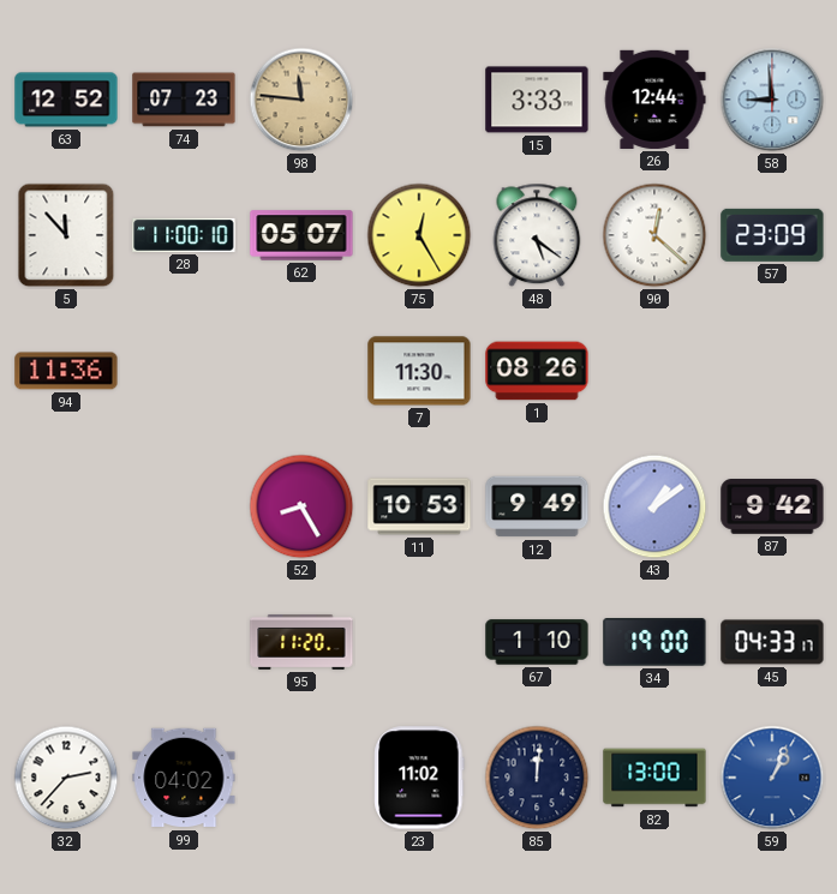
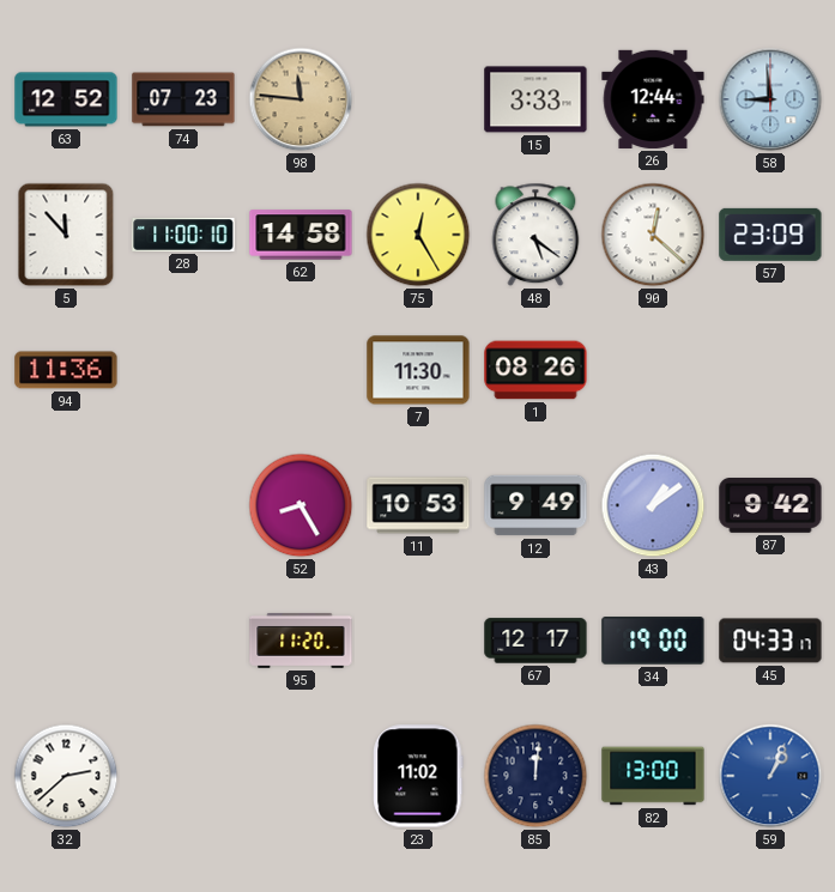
62: 05:07 -> 14:58 (301, 235)
67: 1:10 -> 12:17 (536, 641)
32: 2:37 -> 2:38 (66, 776)
99: 04:02 -> none (184, 778)
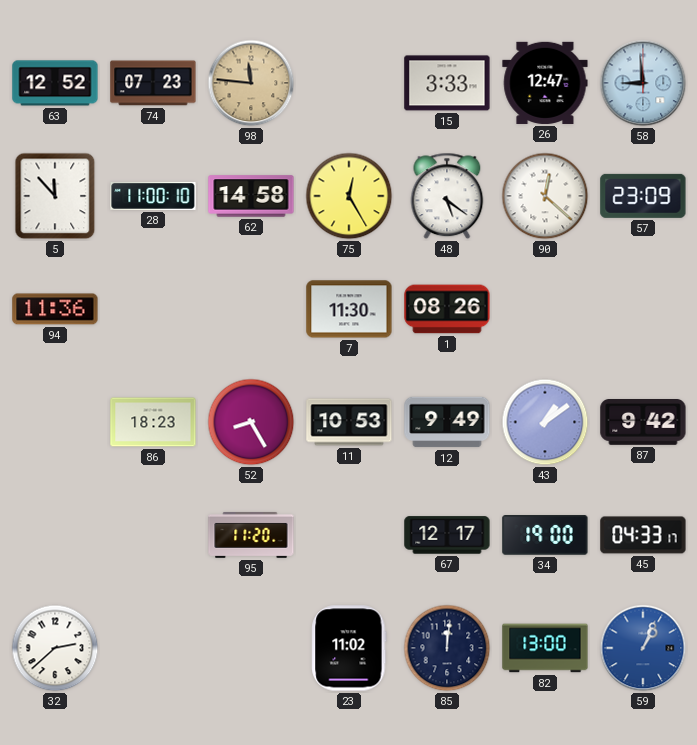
26: 12:44 -> 12:47 (545, 83)
86: none -> 18:23 (153, 422)
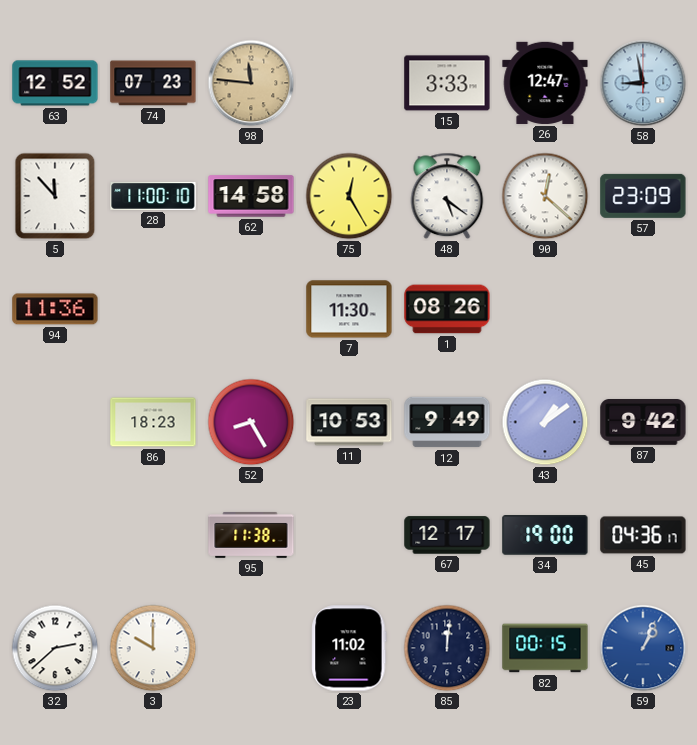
58: 8:59 -> 8:58 (643, 83)
95: 11:20 -> 11:38 (251, 535)
45: 04:33 -> 04:36 (643, 535)
3: none -> 10:00 (153, 648)
82: 13:00 -> 00:15 (545, 648)
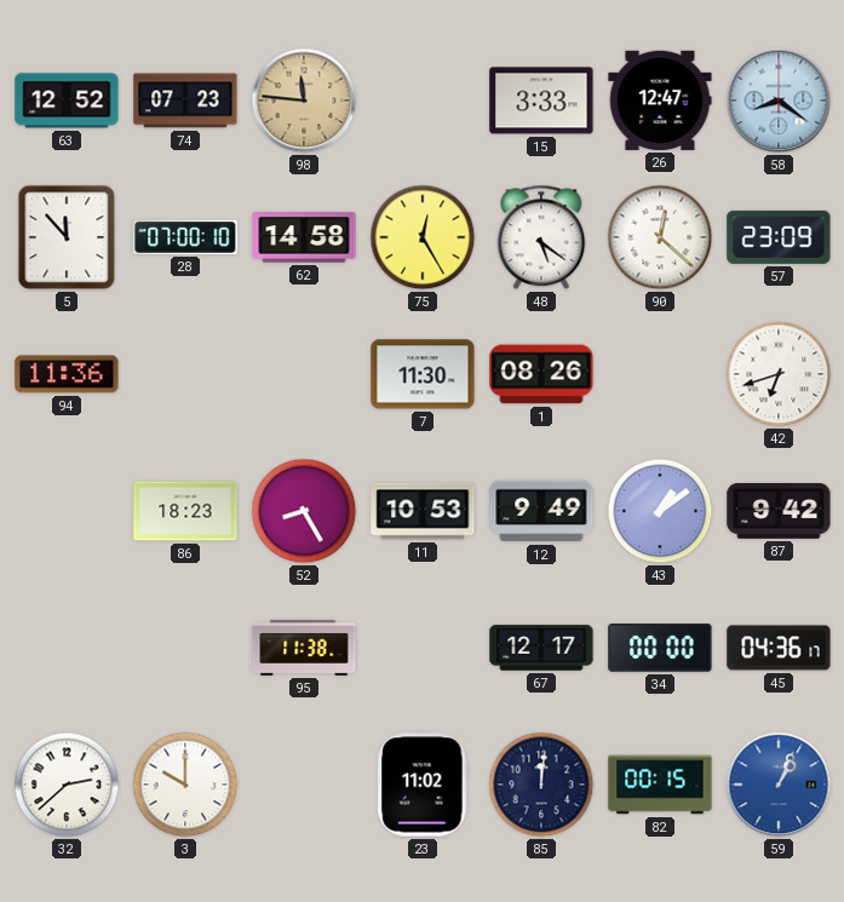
58: 8:58 -> 8:21 (779, 100)
28: 11:00 -> 07:00 (185, 237)
42: none -> 6:42 (779, 374)
34: 19:00 -> 00:00 (660, 648)
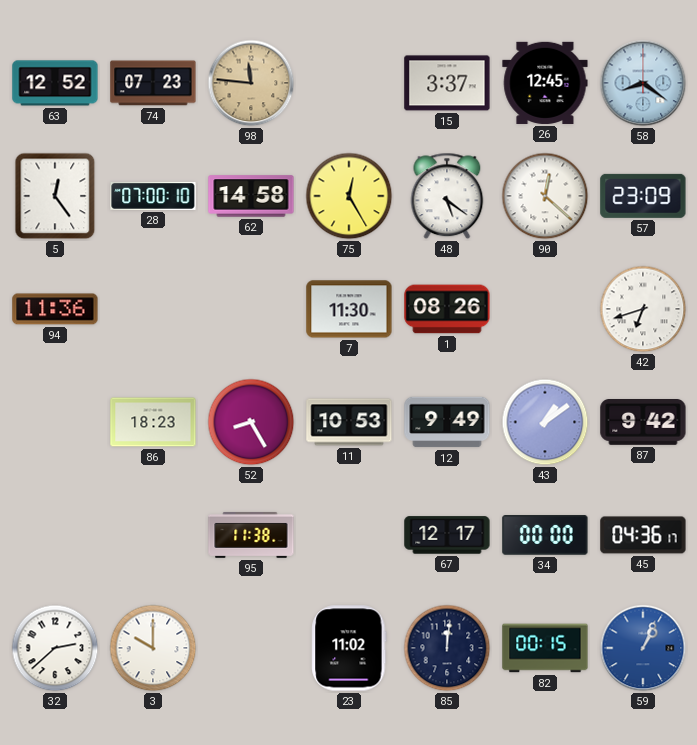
15: 3:33 -> 3:37 (447, 83)
26: 12:47 -> 12:45 (545, 83)
5: 11:53 -> 12:24 (55, 196)
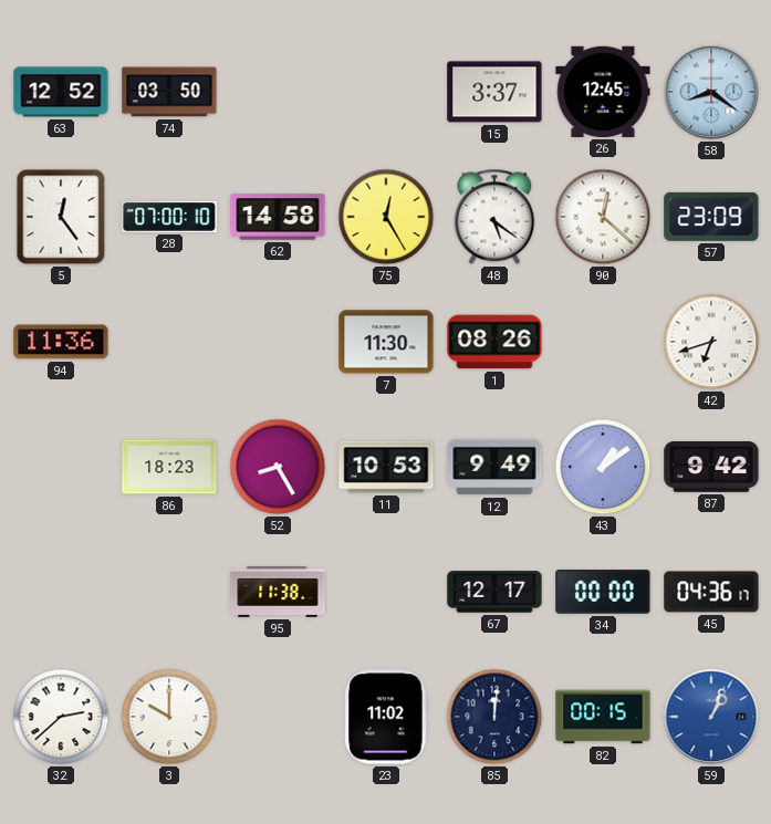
74: 07:23 -> 03:50 (169, 92)
98: 11:46 -> none (251, 83)
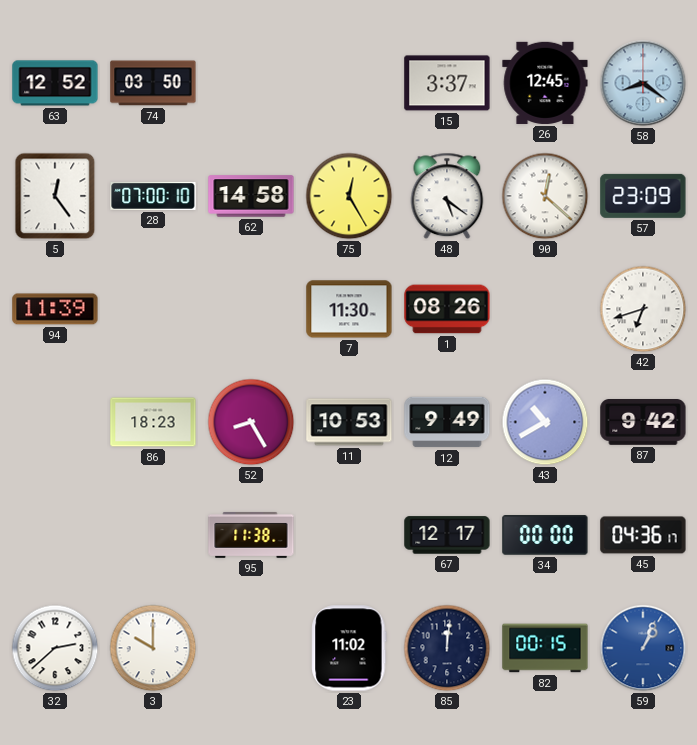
94: 11:36 -> 11:39 (55, 309)
43: 1:09 -> 10:40 (545, 422)
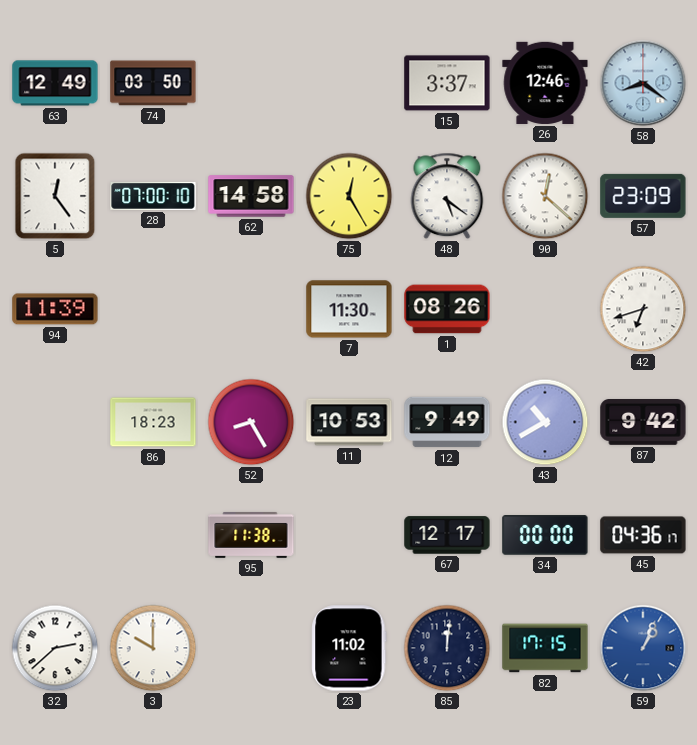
63: 12:52 -> 12:49 (55, 83)
26: 12:45 -> 12:46 (545, 83)
82: 00:15 -> 17:15 (545, 648)
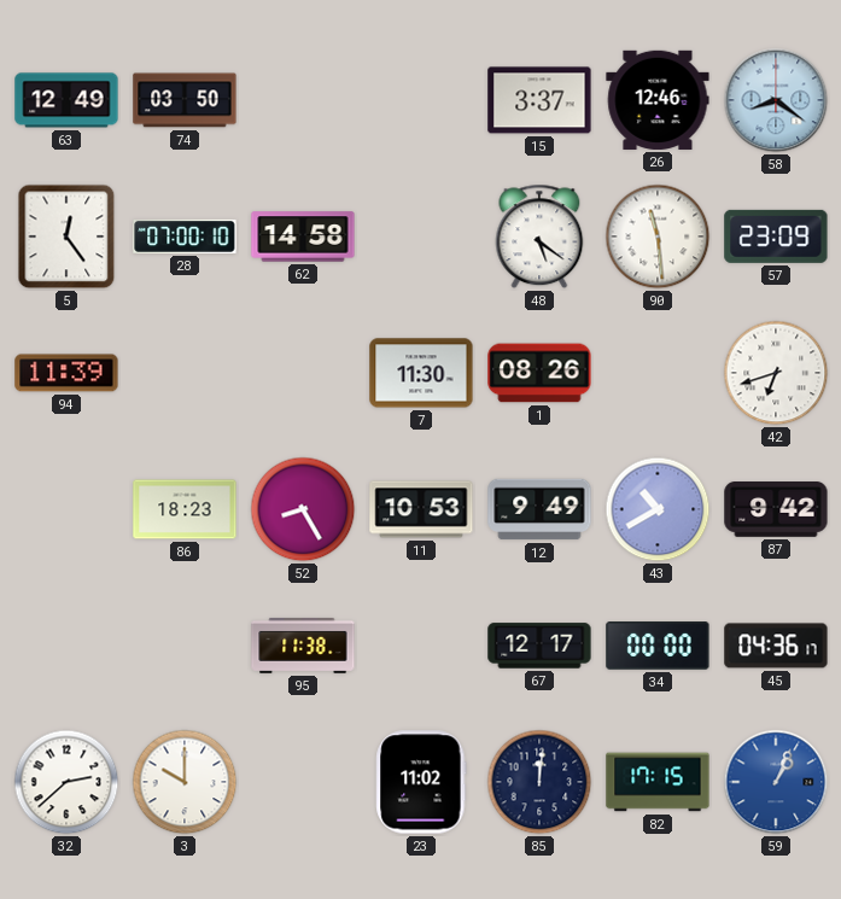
75: 12:25 -> none (349, 196)
90: 12:22 -> 11:29 (658, 237)
